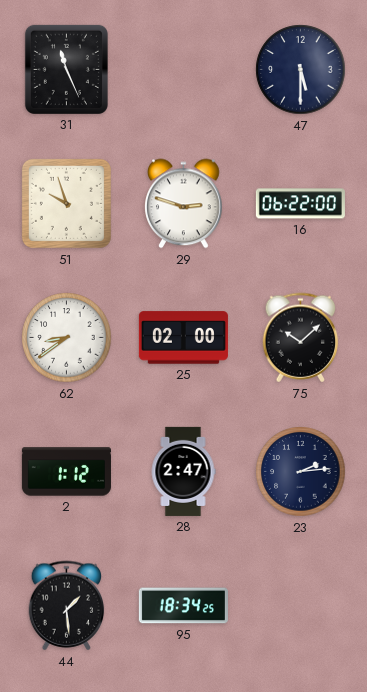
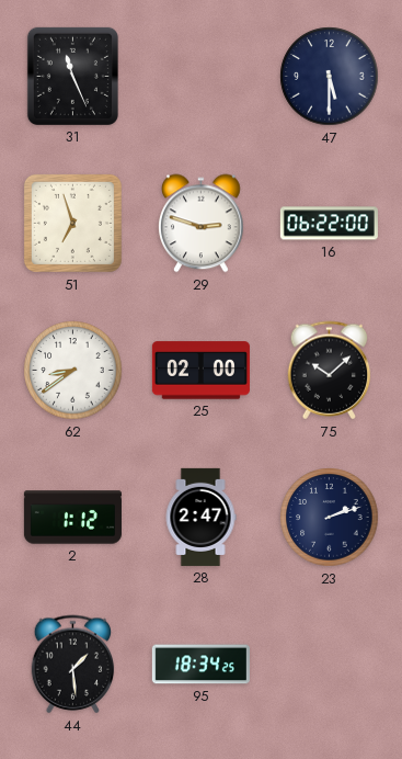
51: 9:57 -> 6:57 (72, 223)
23: 2:14 -> 2:12 (330, 518)
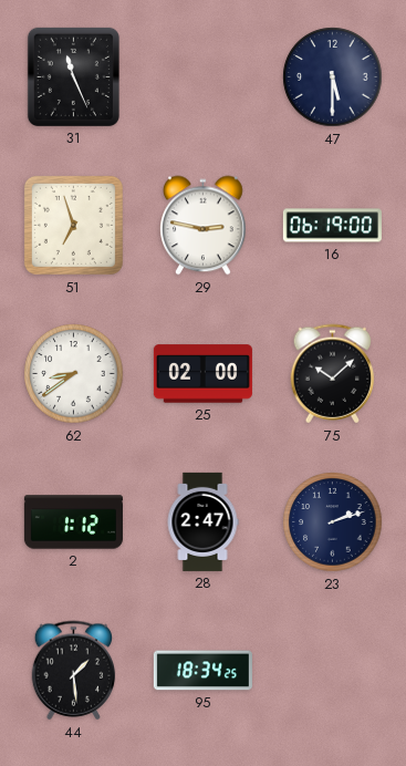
29: 2:48 -> 2:47 (204, 226)
16: 06:22 -> 06:19 (332, 226)
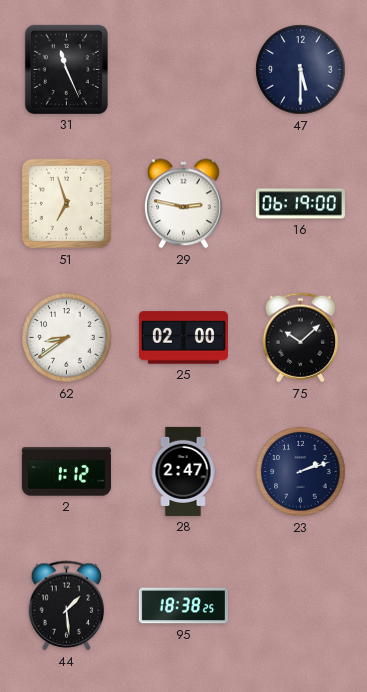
95: 18:34 -> 18:38 (183, 606)
